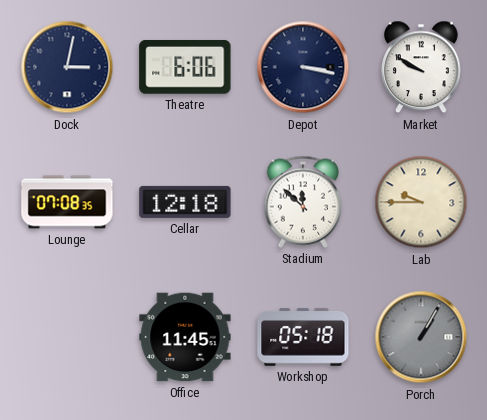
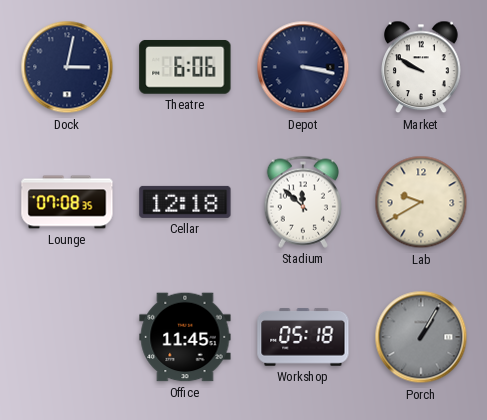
Lab: 9:45 -> 9:40 (421, 202)
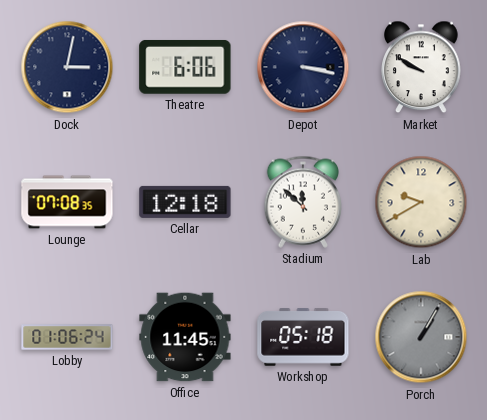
Lobby: none -> 01:06 (67, 337)
